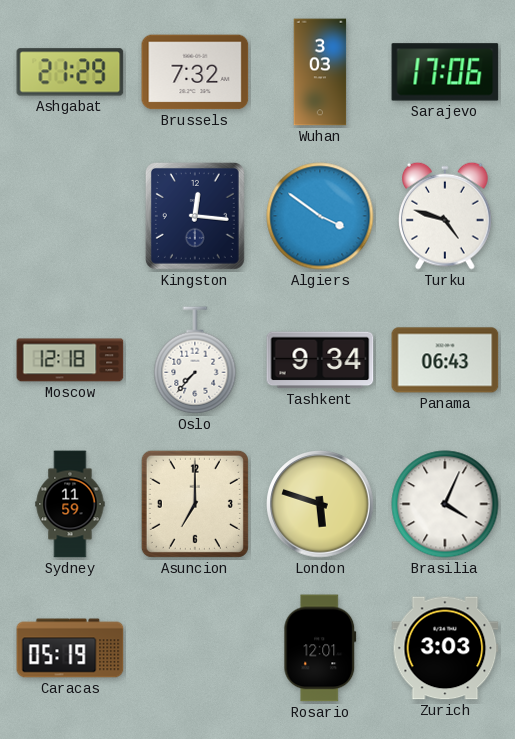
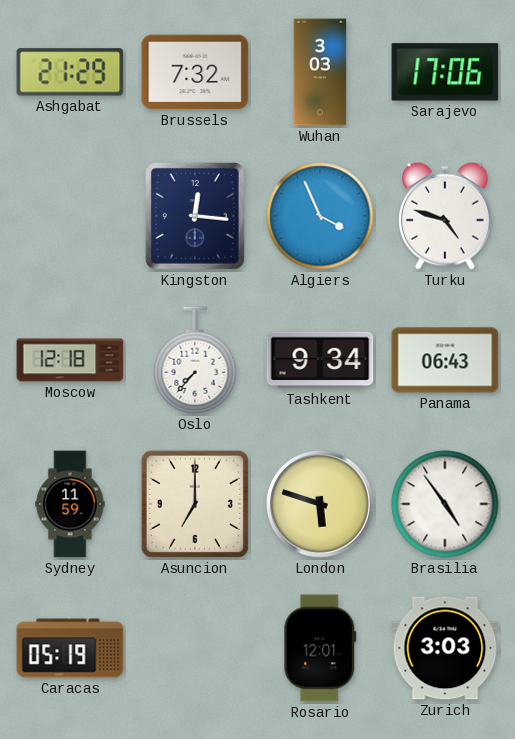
Algiers: 3:51 -> 3:56 (320, 216)
Brasilia: 4:04 -> 4:54 (445, 504)
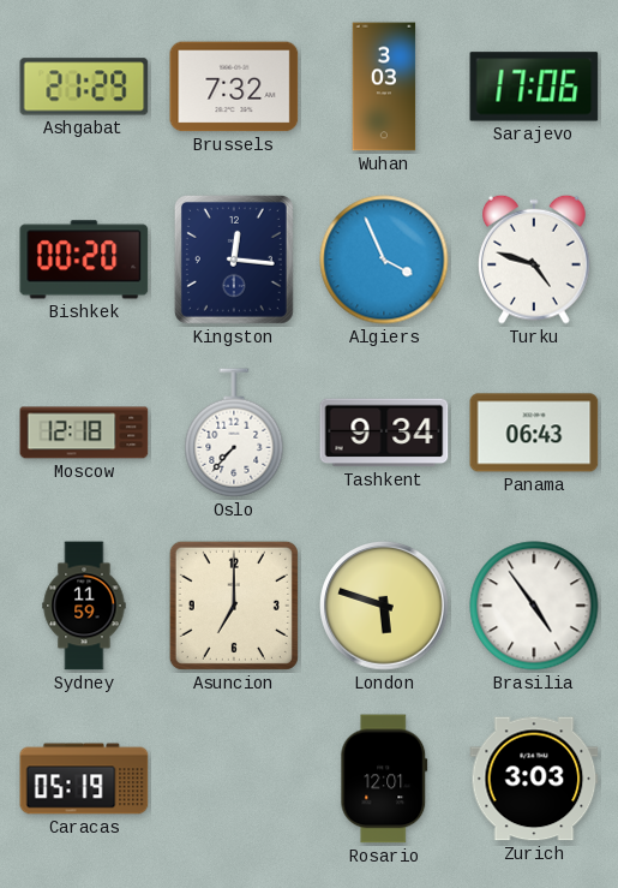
Bishkek: none -> 00:20 (84, 260)
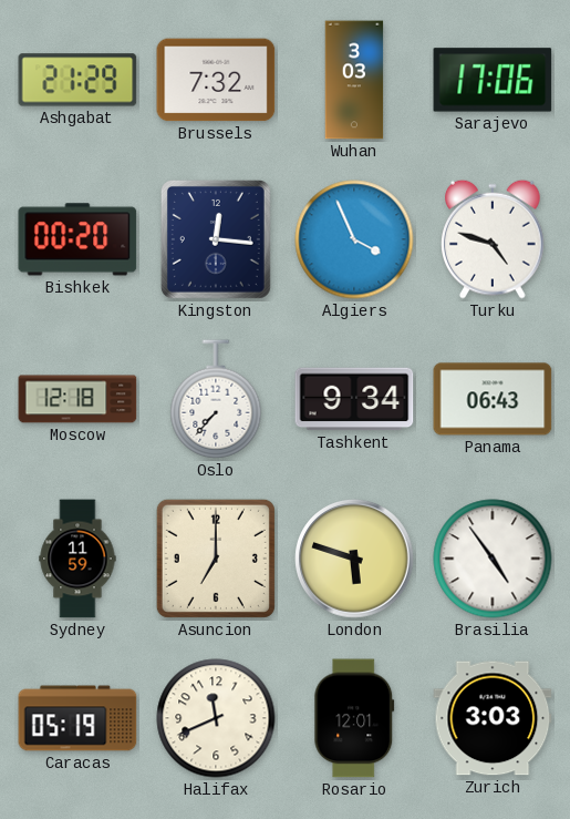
Halifax: none -> 11:41 (216, 718)
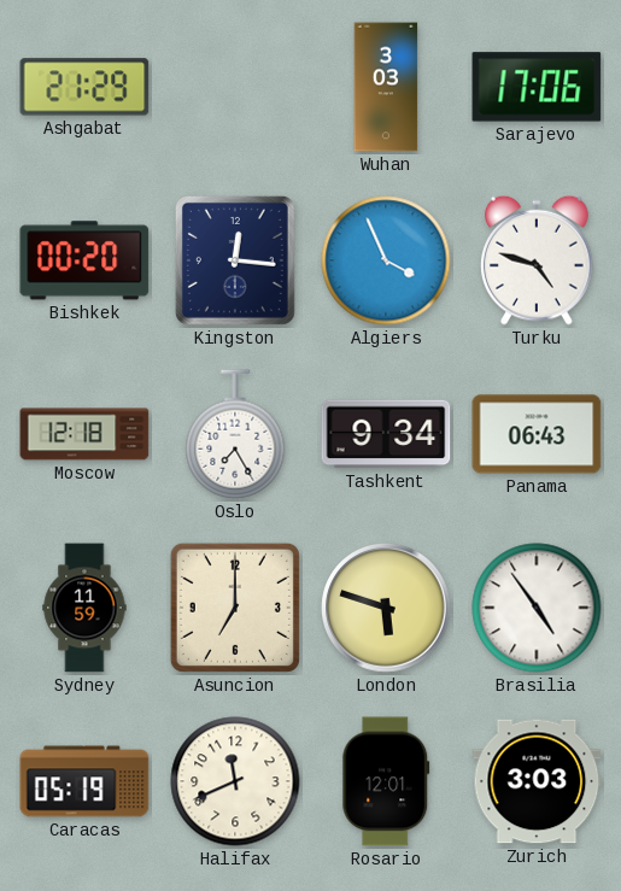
Brussels: 7:32 -> none (216, 80)
Oslo: 7:37 -> 7:25 (235, 434)
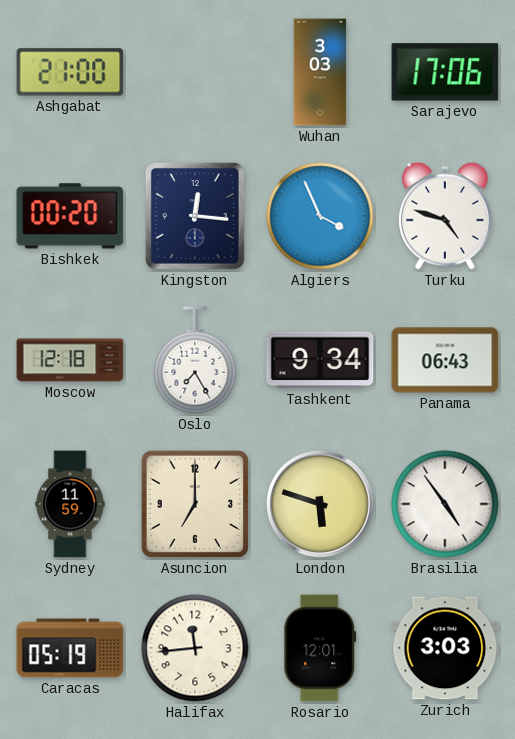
Ashgabat: 21:29 -> 21:00 (70, 72)
Halifax: 11:41 -> 11:44 (195, 648)
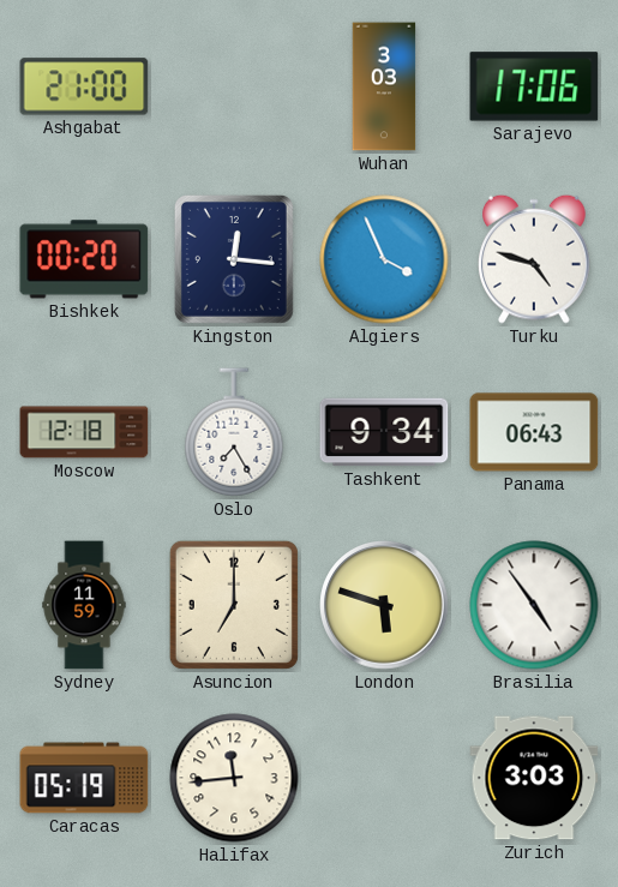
Rosario: 12:01 -> none (320, 648)
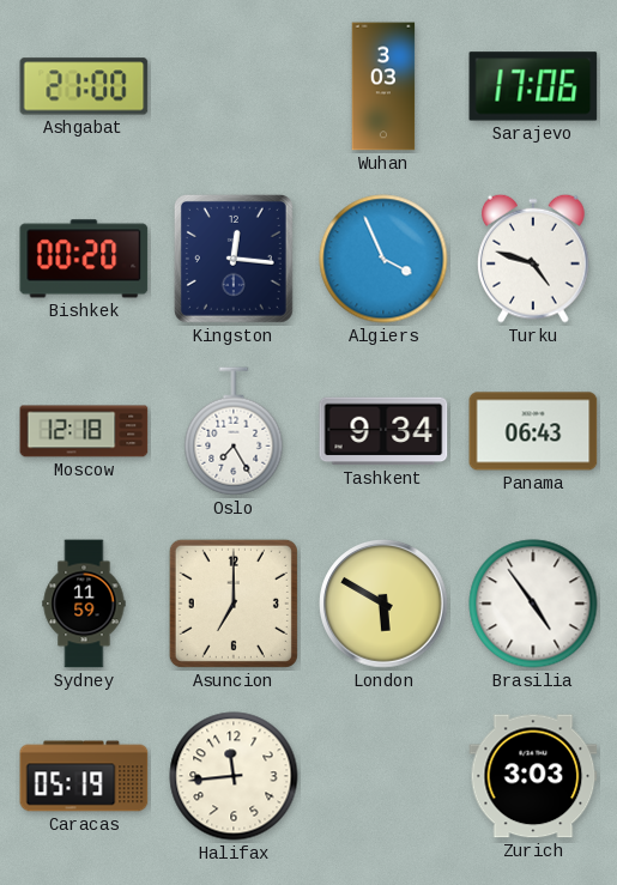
London: 5:48 -> 5:50 (383, 604)
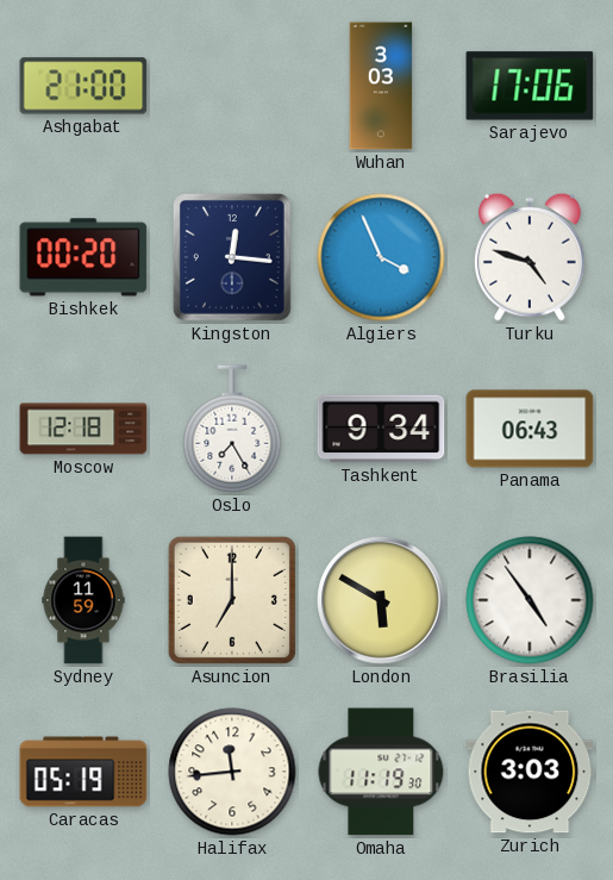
Omaha: none -> 11:19 (381, 772)
